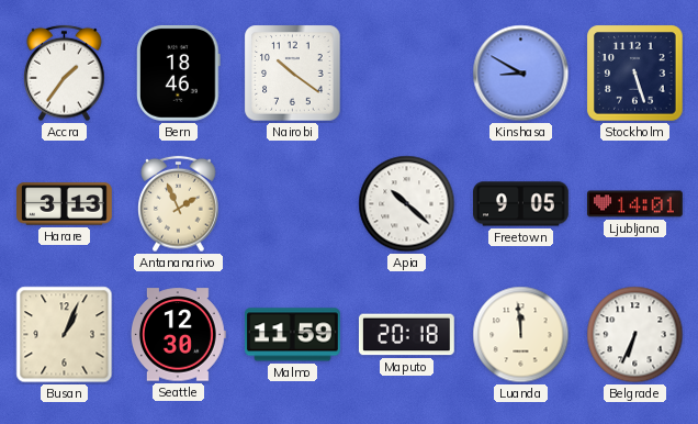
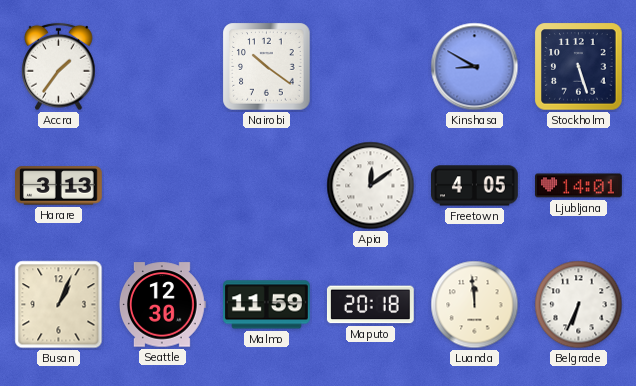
Bern: 18:46 -> none (179, 72)
Antananarivo: 1:56 -> none (179, 204)
Apia: 10:22 -> 12:09 (371, 186)
Freetown: 9:05 -> 4:05 (475, 186)
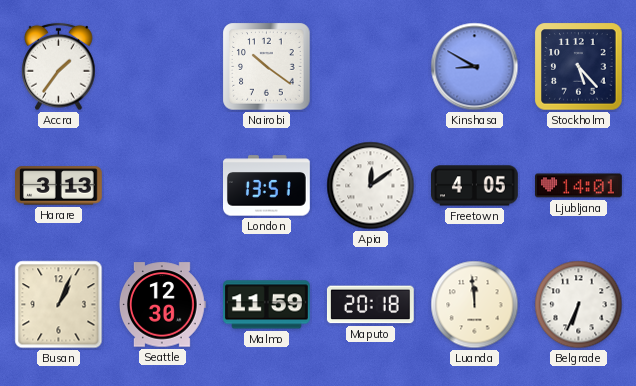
Stockholm: 5:27 -> 5:23 (579, 67)
London: none -> 13:51 (267, 186)
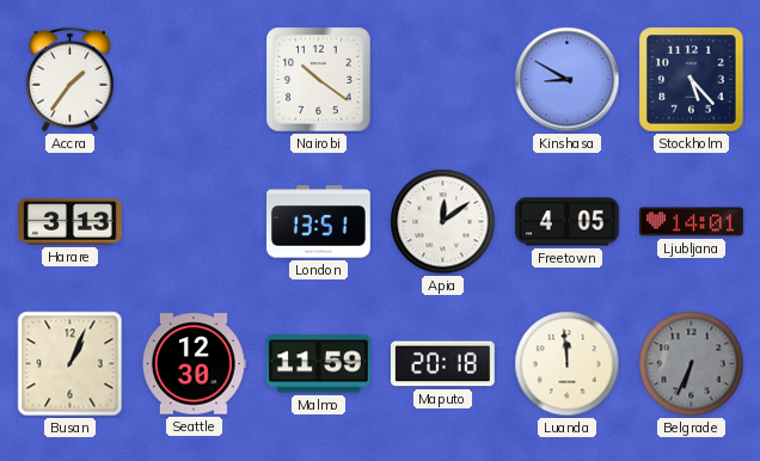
Belgrade dial: white -> grey (692, 364)
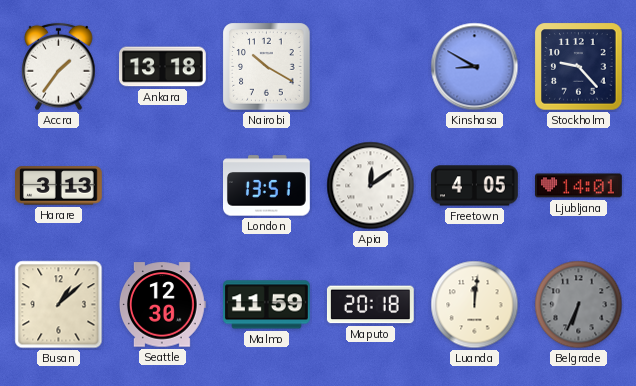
Ankara: none -> 13:18 (163, 67)
Nairobi: 10:21 -> 10:20 (267, 67)
Stockholm: 5:23 -> 9:23 (579, 67)
Busan: 1:04 -> 1:08 (59, 305)
Luanda: 11:59 -> 12:01 (475, 305)
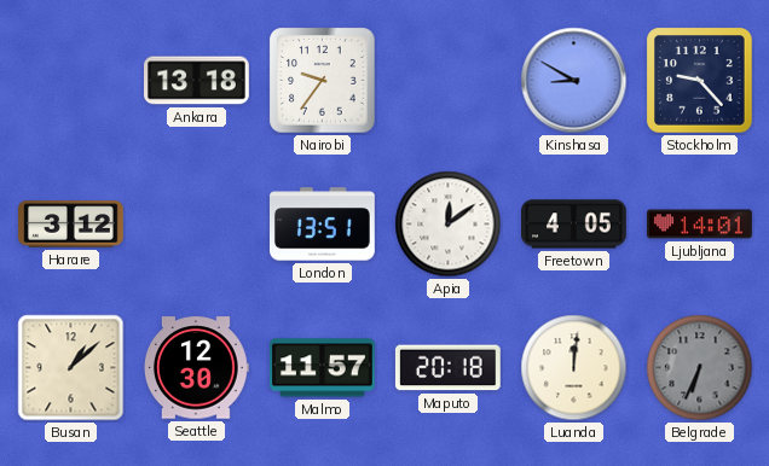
Accra: 1:36 -> none (59, 67)
Nairobi: 10:20 -> 9:36 (323, 81)
Harare: 3:13 -> 3:12 (71, 225)
Malmo: 11:59 -> 11:57 (323, 368)
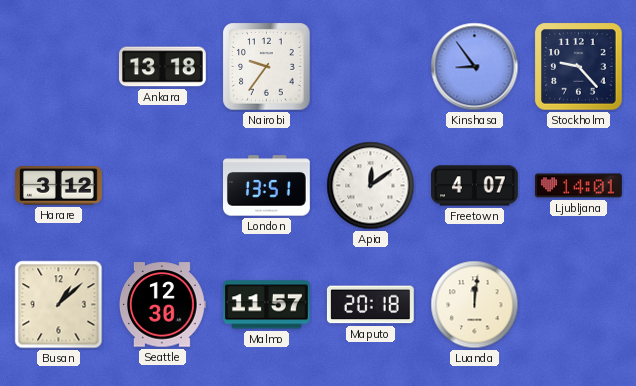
Kinshasa: 8:50 -> 8:54 (475, 67)
Freetown: 4:05 -> 4:07 (475, 186)
Belgrade: 6:34 -> none (700, 368)
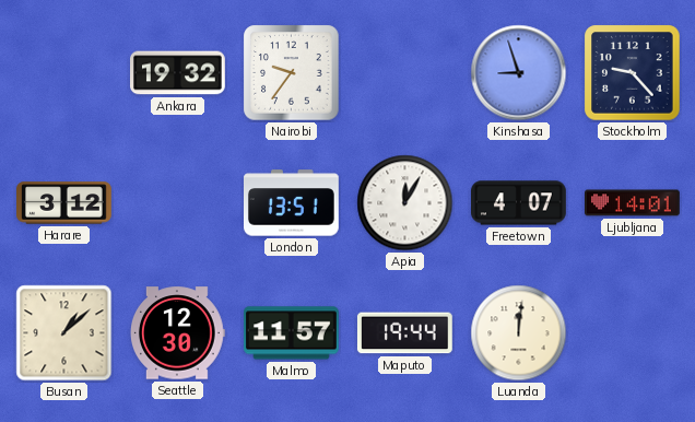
Ankara: 13:18 -> 19:32 (178, 73)
Kinshasa: 8:54 -> 8:57 (519, 73)
Apia: 12:09 -> 12:05 (405, 203)
Maputo: 20:18 -> 19:44 (404, 333)
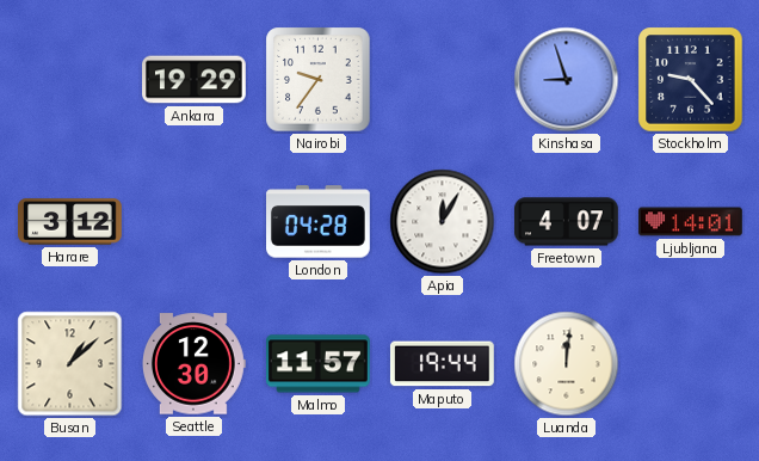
Ankara: 19:32 -> 19:29 (195, 80)
London: 13:51 -> 04:28 (319, 222)
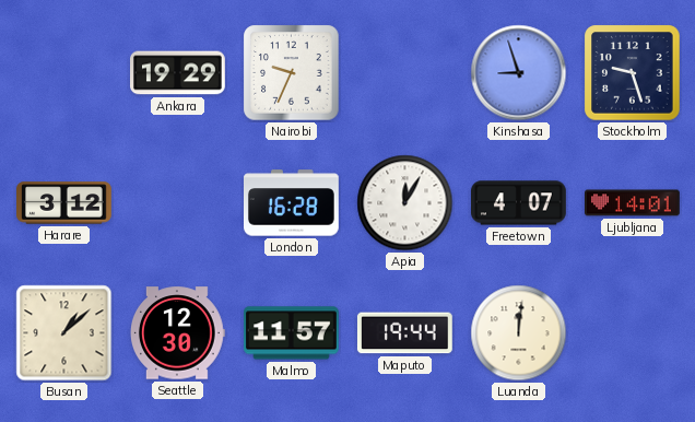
Nairobi: 9:36 -> 9:34 (292, 73)
Stockholm: 9:23 -> 9:27 (633, 73)
London: 04:28 -> 16:28 (292, 203)
